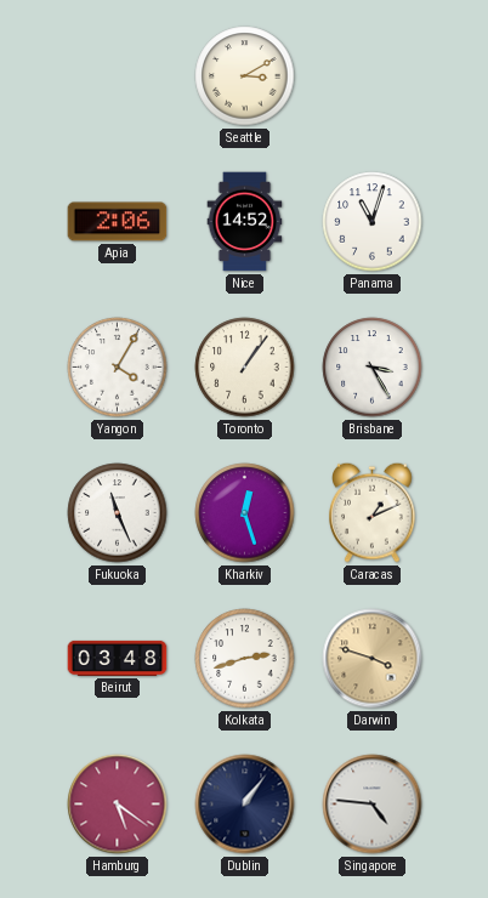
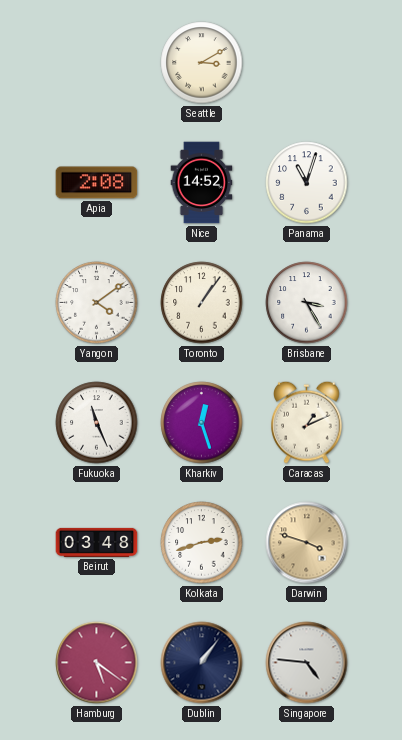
Apia: 2:06 -> 2:08 (97, 183)
Yangon: 4:05 -> 4:09 (97, 303)
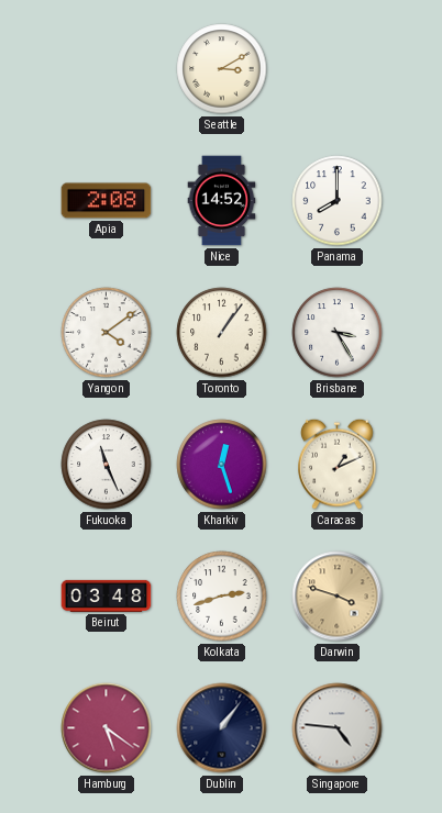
Panama: 11:03 -> 8:00 (338, 201)
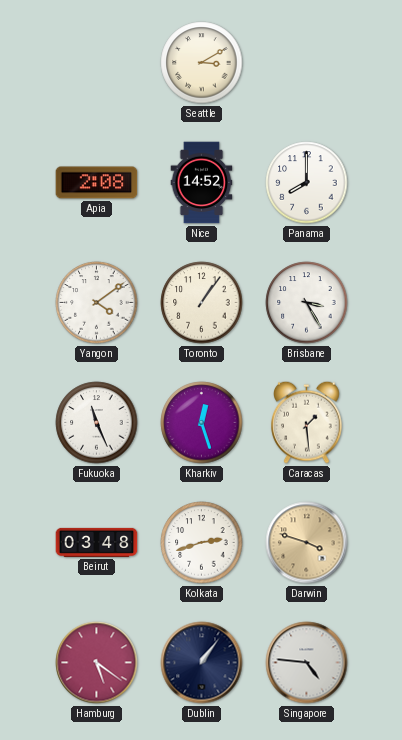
Caracas: 1:11 -> 1:29 (307, 422)
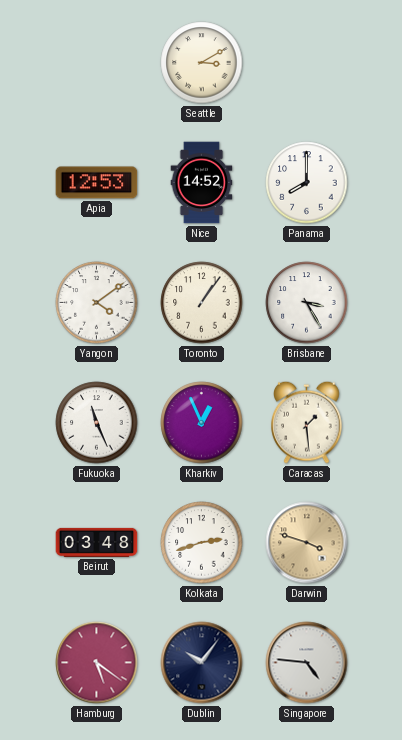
Apia: 2:08 -> 12:53 (97, 183)
Kharkiv: 12:27 -> 12:56 (202, 423)
Dublin: 1:06 -> 10:06 (202, 663)
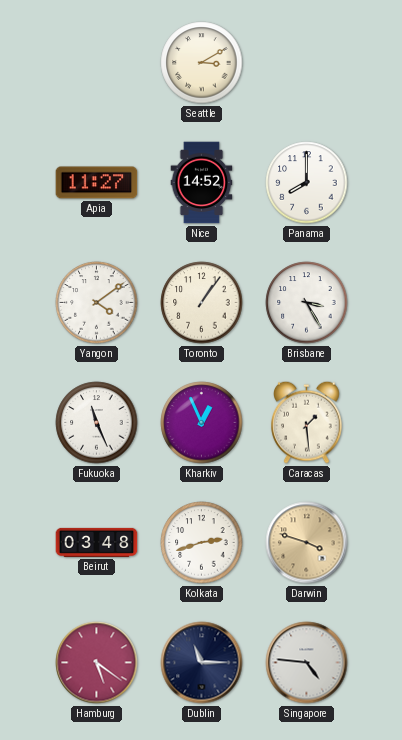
Apia: 12:53 -> 11:27 (97, 183)
Dublin: 10:06 -> 11:15 (202, 663)
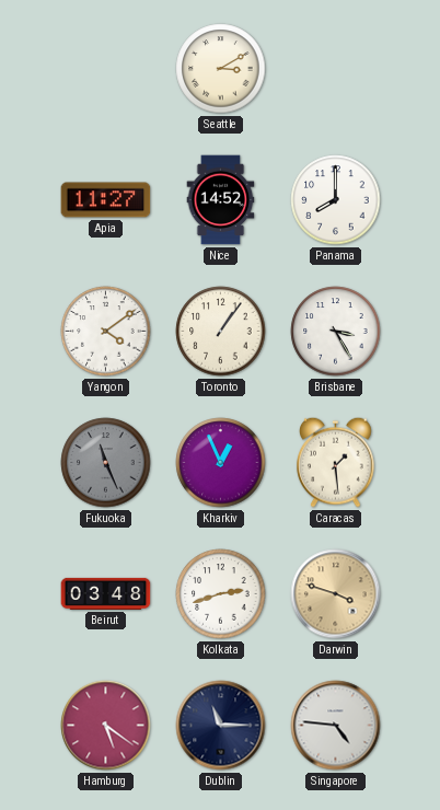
Fukuoka dial: white -> grey (106, 463)
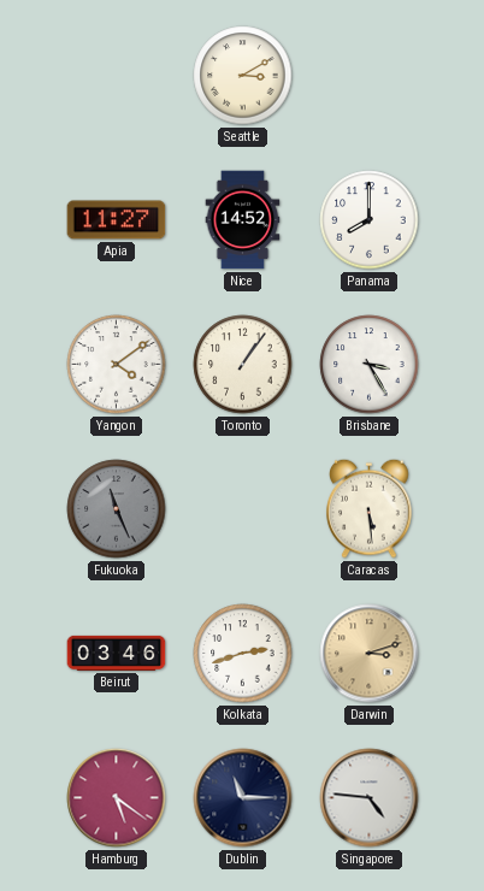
Kharkiv: 12:56 -> none (221, 463)
Caracas: 1:29 -> 5:29 (370, 508)
Beirut: 03:48 -> 03:46 (117, 653)
Darwin: 3:48 -> 3:12 (370, 654)
